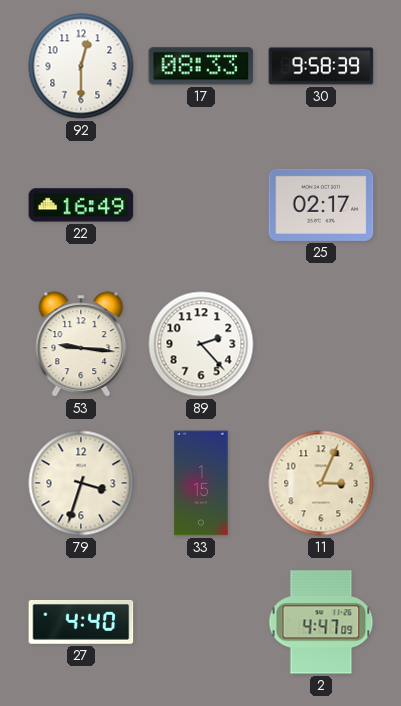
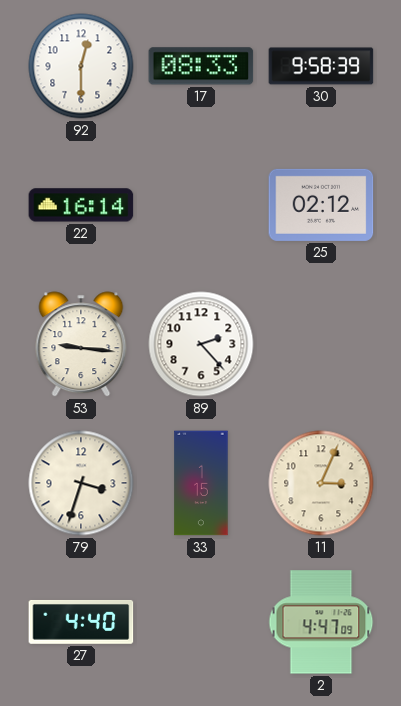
22: 16:49 -> 16:14 (81, 205)
25: 02:17 -> 02:12 (321, 205)
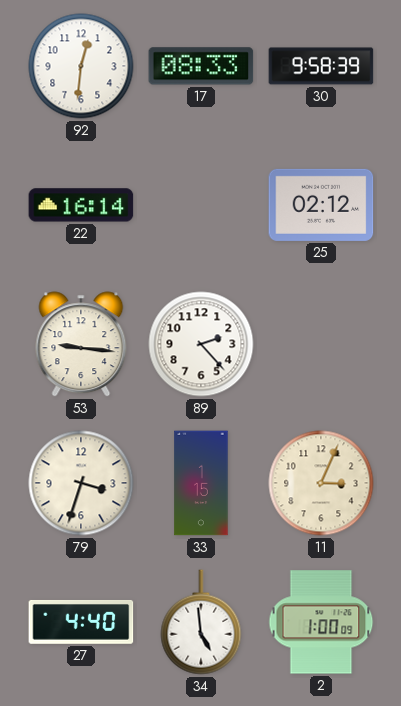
92: 12:30 -> 12:31 (81, 66)
34: none -> 4:59 (201, 622)
2: 4:47 -> 1:00 (321, 622)
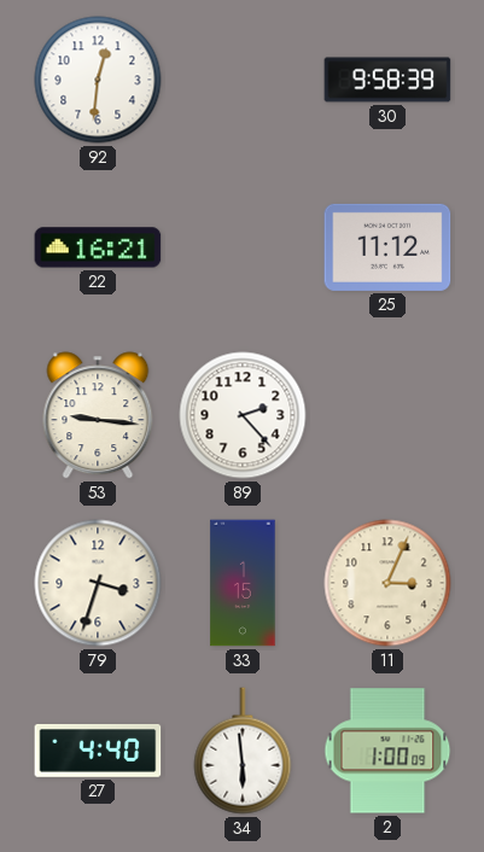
17: 08:33 -> none (201, 66)
22: 16:14 -> 16:21 (98, 247)
25: 02:12 -> 11:12 (387, 247)
34: 4:59 -> 5:59 (243, 751)
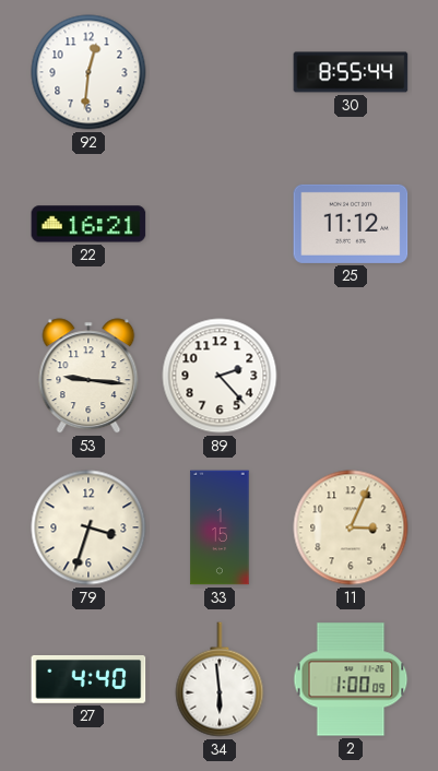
30: 9:58 -> 8:55 (351, 72)
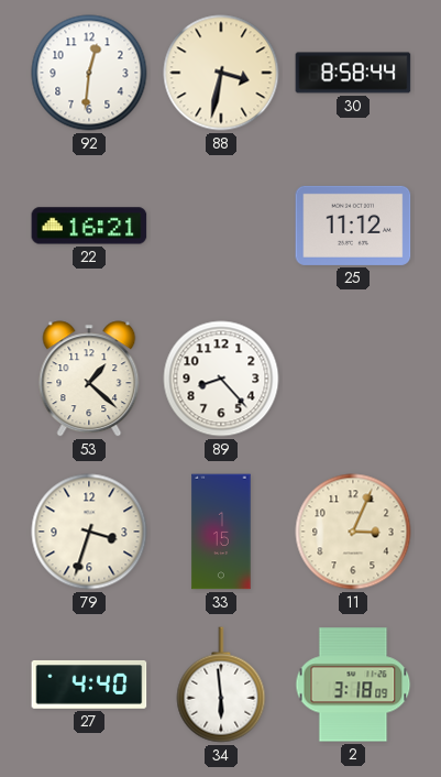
88: none -> 3:32 (221, 73)
30: 8:55 -> 8:58 (353, 73)
53: 9:16 -> 1:22 (89, 379)
89: 2:23 -> 8:23 (221, 379)
2: 1:00 -> 3:18 (353, 685)
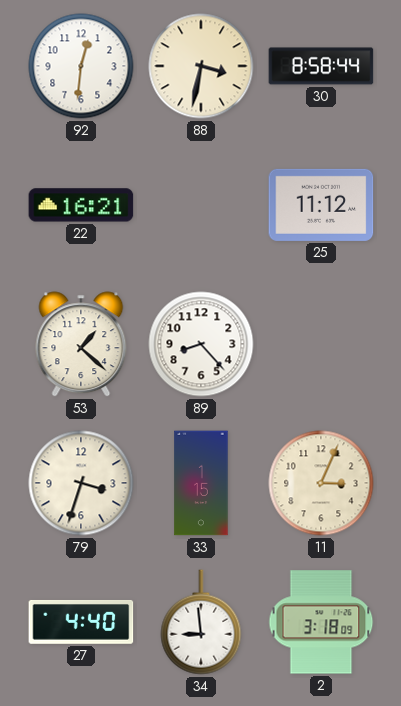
34: 5:59 -> 8:59 (201, 622)
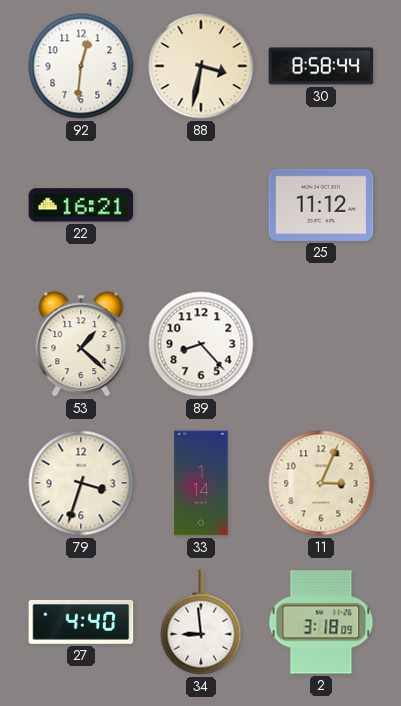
33: 1:15 -> 1:14 (201, 483)
